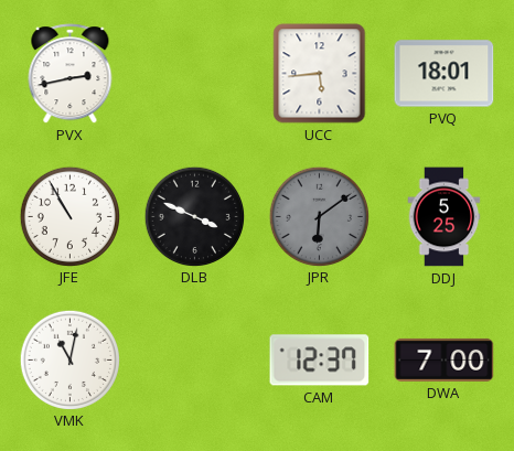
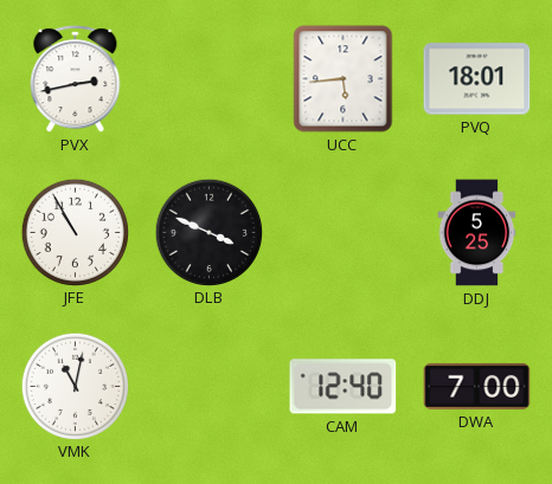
JPR: 6:09 -> none (319, 216)
CAM: 12:37 -> 12:40 (344, 387)
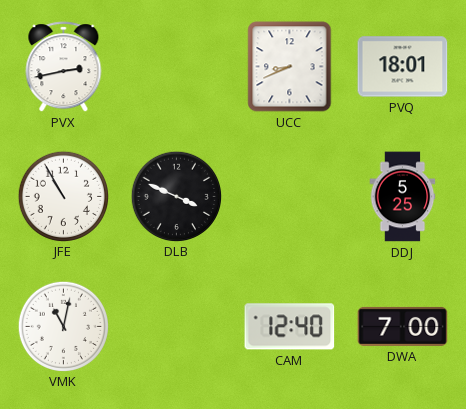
UCC: 5:44 -> 8:41 (290, 67)
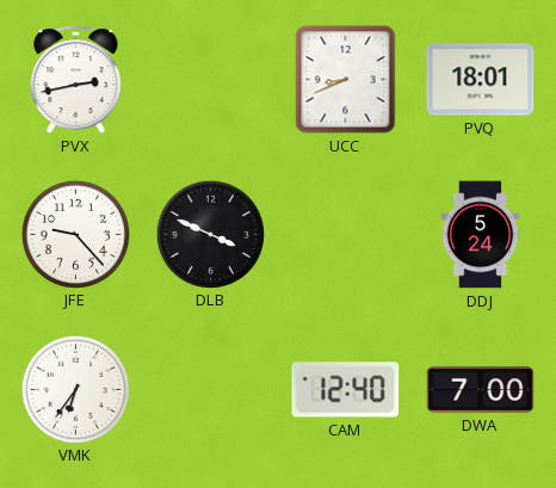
JFE: 10:55 -> 9:23 (75, 234)
DDJ: 5:25 -> 5:24 (481, 235)
VMK: 11:02 -> 6:36 (75, 389)
